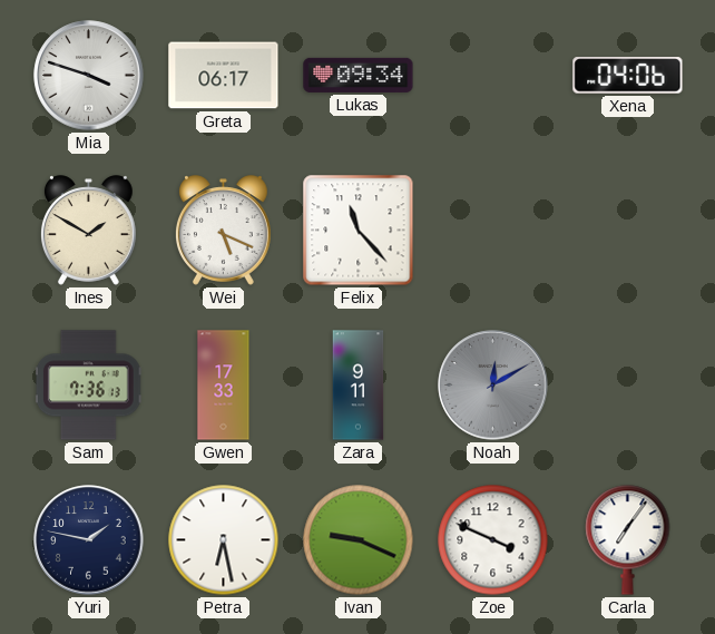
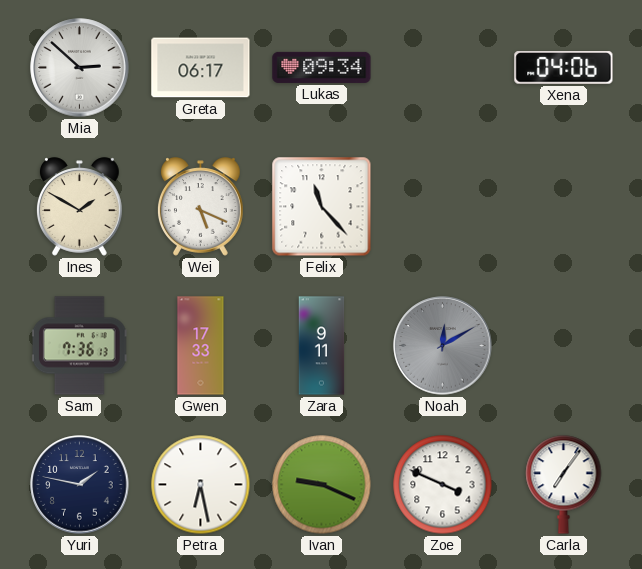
Mia: 3:48 -> 2:52 (80, 68)
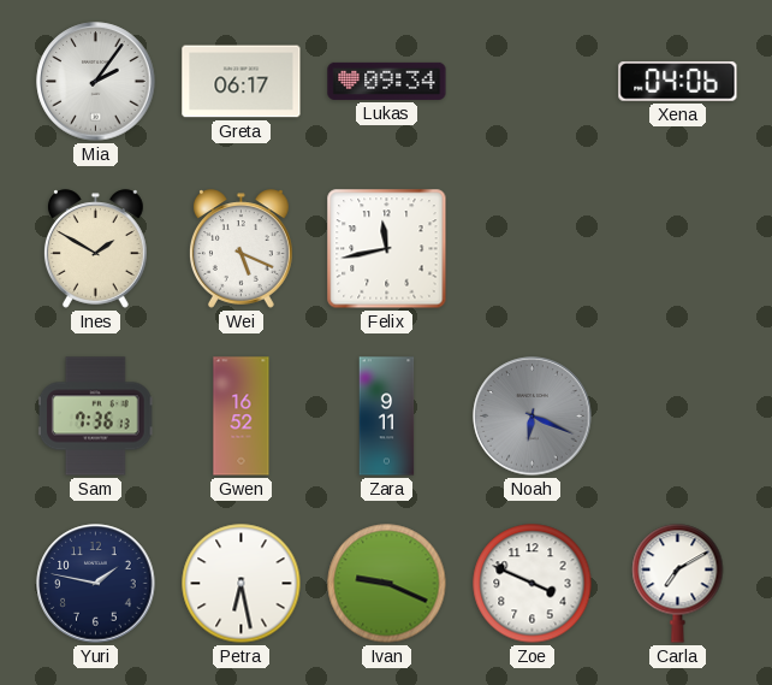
Mia: 2:52 -> 2:06 (96, 82)
Felix: 11:23 -> 11:43 (387, 249)
Gwen: 17:33 -> 16:52 (242, 417)
Noah: 12:10 -> 6:19 (533, 417)
Carla: 7:06 -> 7:10 (678, 584)
